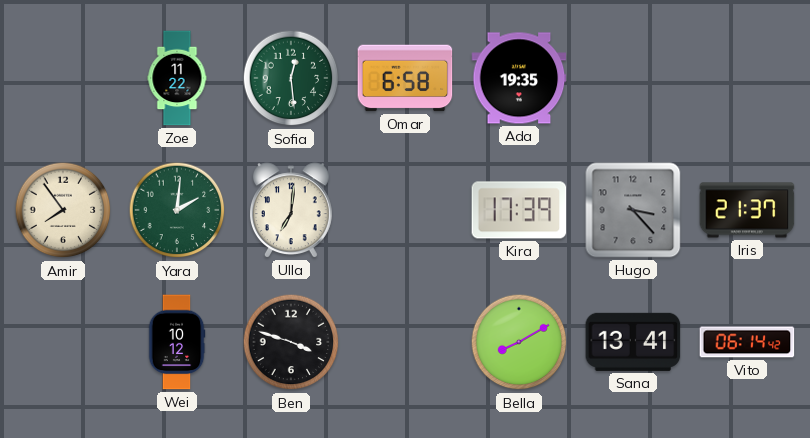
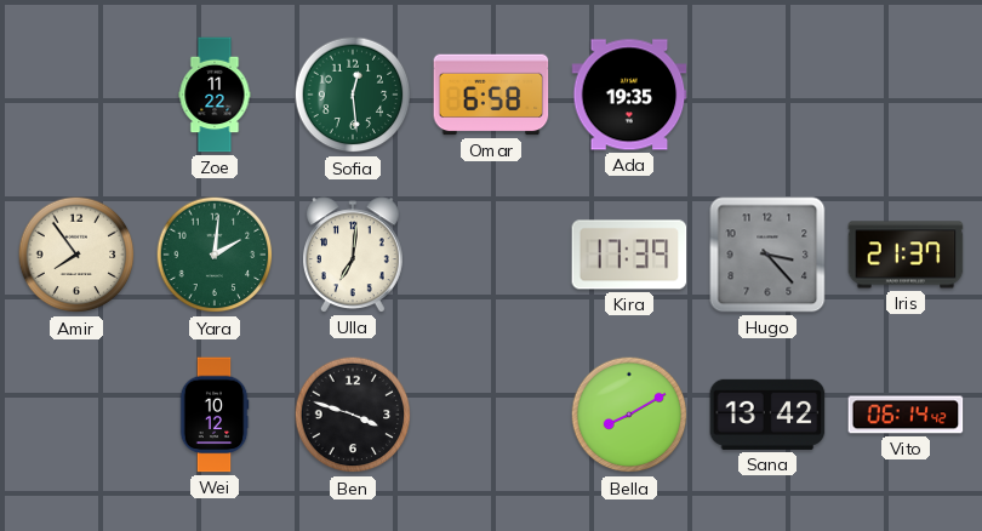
Sana: 13:41 -> 13:42 (767, 415)
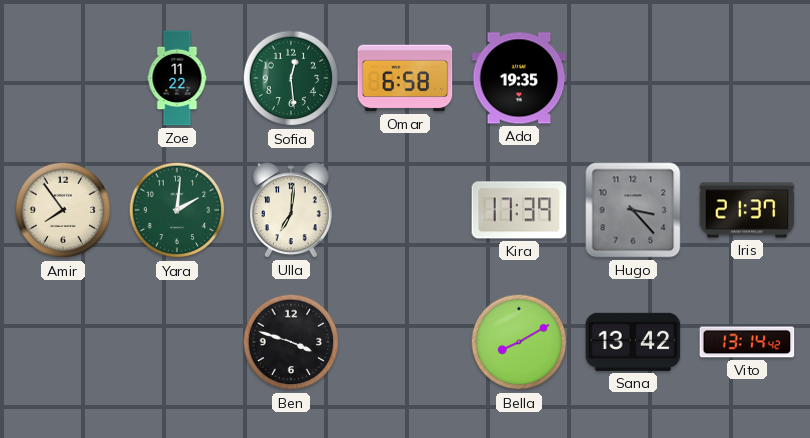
Wei: 10:12 -> none (215, 415)
Vito: 06:14 -> 13:14 (747, 342)
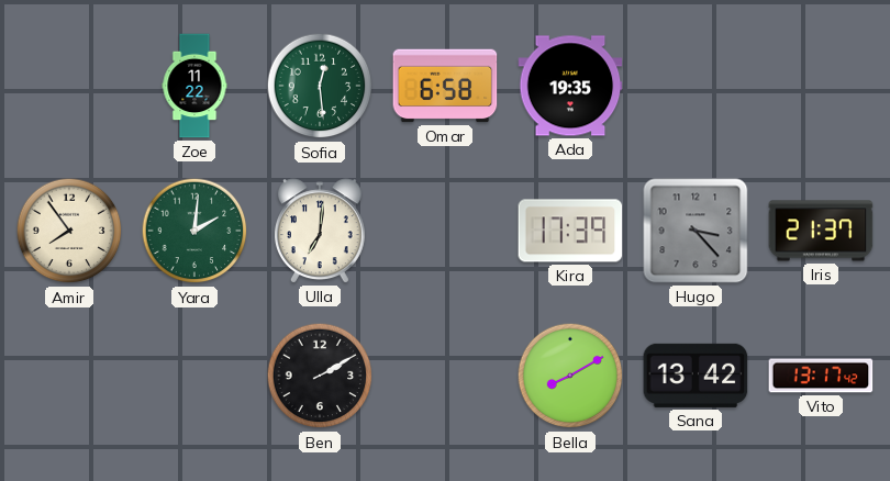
Ben: 3:48 -> 2:10 (320, 376)
Vito: 13:14 -> 13:17 (821, 376)
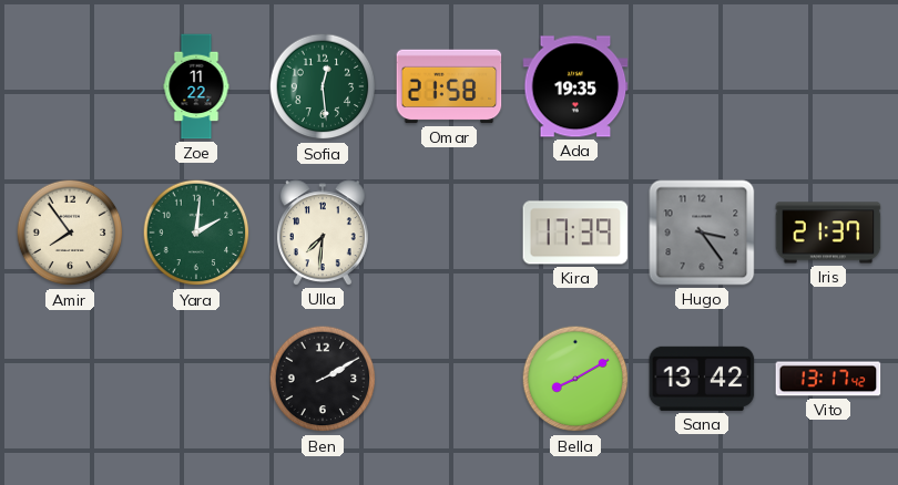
Omar: 6:58 -> 21:58 (449, 86)
Ulla: 7:01 -> 7:31 (323, 233)
Hugo: 3:23 -> 3:24 (702, 233)
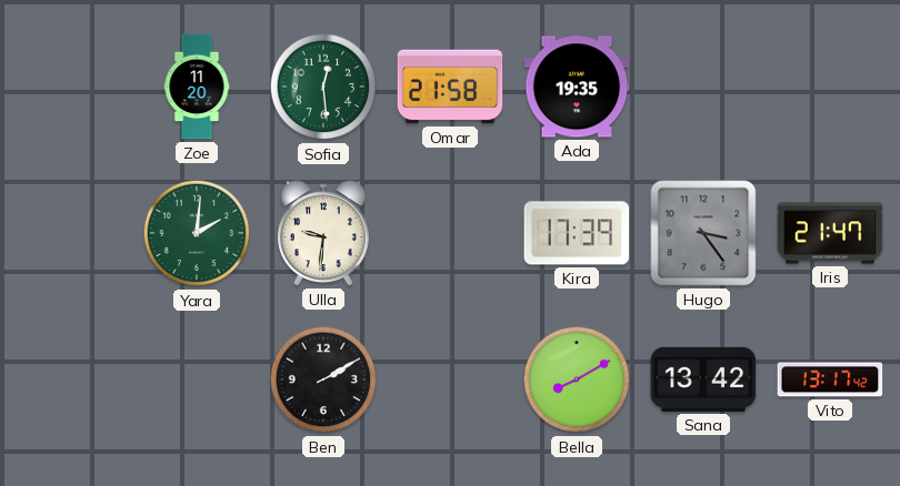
Zoe: 11:22 -> 11:20 (197, 87)
Amir: 7:54 -> none (70, 233)
Ulla: 7:31 -> 9:31 (323, 233)
Iris: 21:37 -> 21:47 (830, 233)
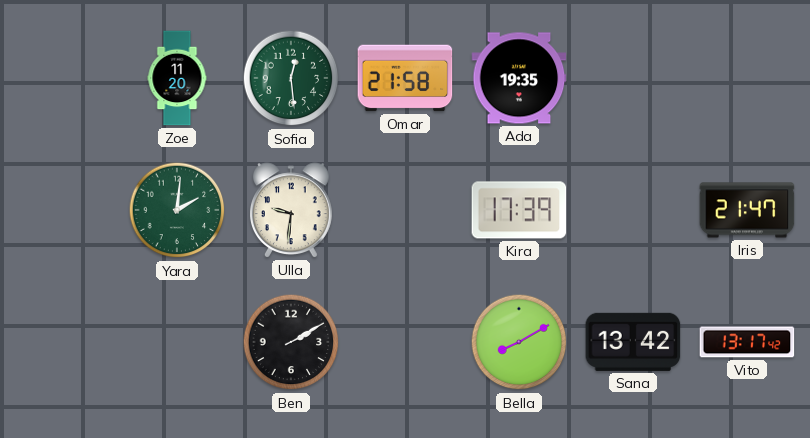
Hugo: 3:24 -> none (703, 233)
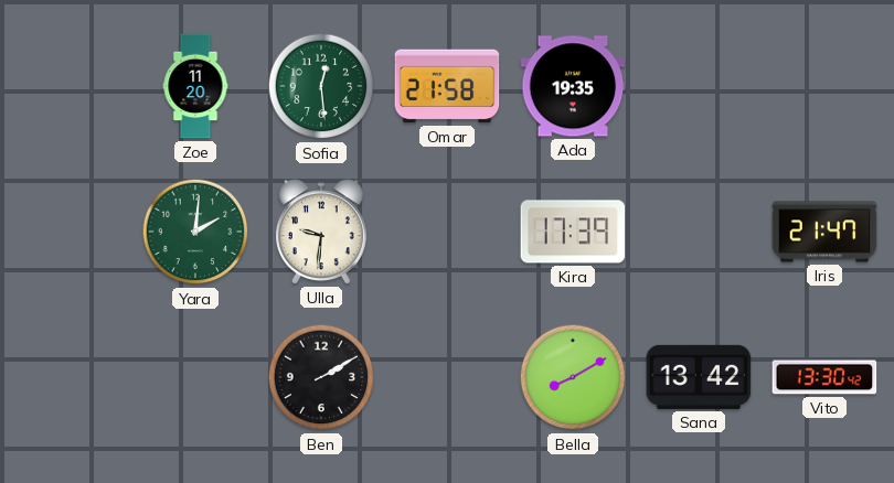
Vito: 13:17 -> 13:30 (824, 377)
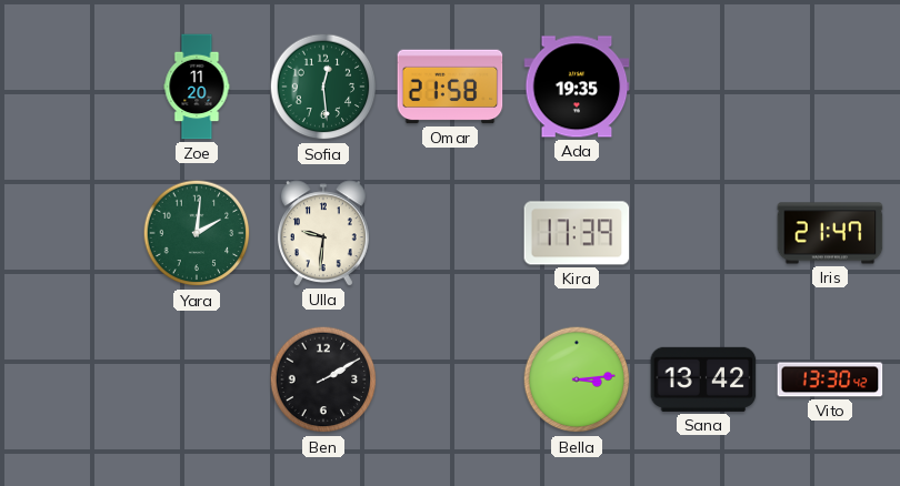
Bella: 8:10 -> 3:14 (577, 379)
